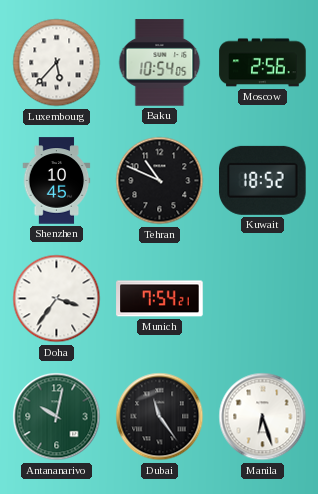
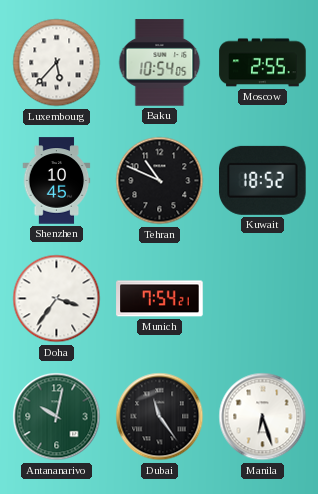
Moscow: 2:56 -> 2:55 (263, 63)
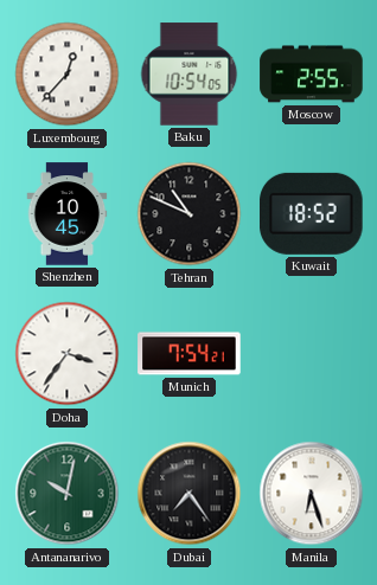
Luxembourg: 5:37 -> 12:37 (68, 75)
Dubai: 11:24 -> 7:24 (190, 494)
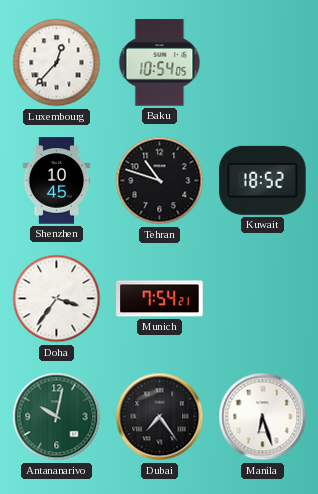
Moscow: 2:55 -> none (312, 75)
Tehran: 10:49 -> 10:48 (160, 181)
